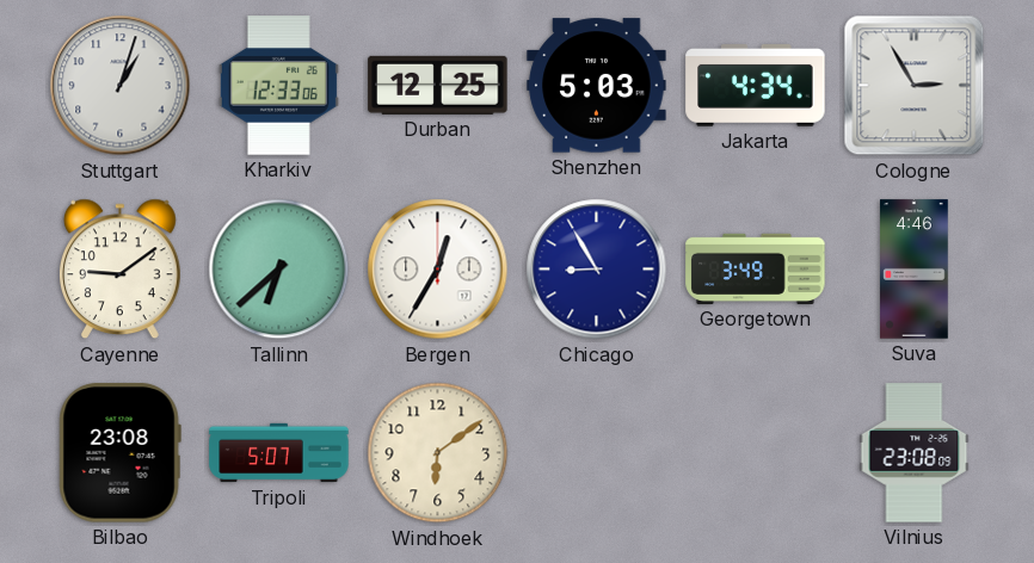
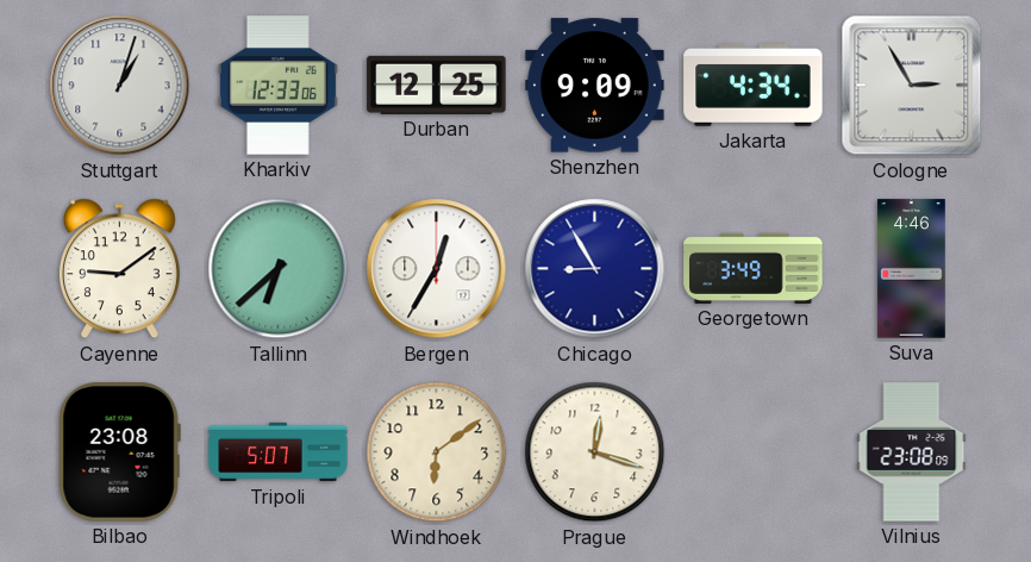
Shenzhen: 5:03 -> 9:09 (595, 86)
Prague: none -> 12:18 (595, 452)
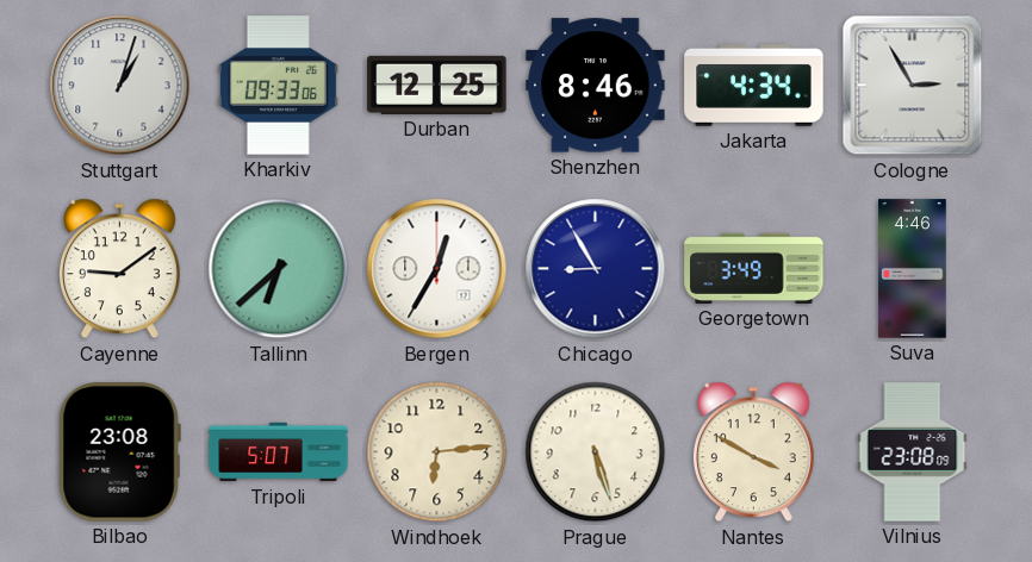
Kharkiv: 12:33 -> 09:33 (278, 86)
Shenzhen: 9:09 -> 8:46 (596, 86)
Windhoek: 6:09 -> 6:14 (437, 452)
Prague: 12:18 -> 5:27 (596, 452)
Nantes: none -> 3:50 (754, 452)
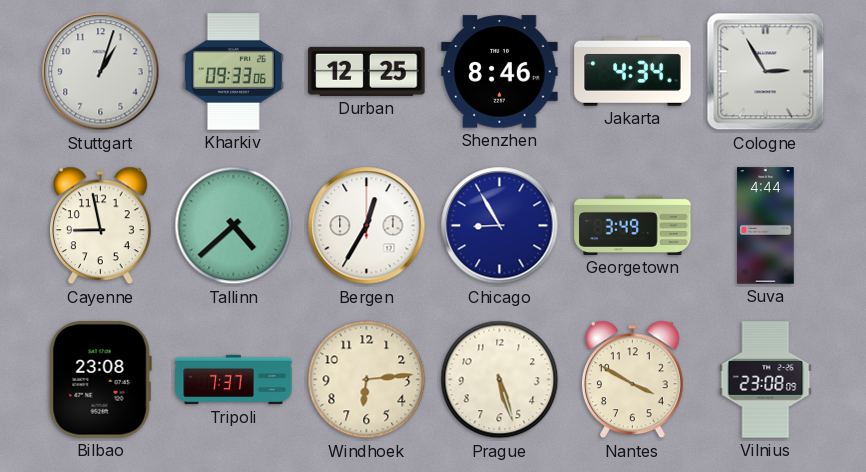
Cayenne: 9:09 -> 8:58 (101, 226)
Tallinn: 6:38 -> 4:38 (234, 226)
Suva: 4:46 -> 4:44 (766, 226)
Tripoli: 5:07 -> 7:37 (234, 380)
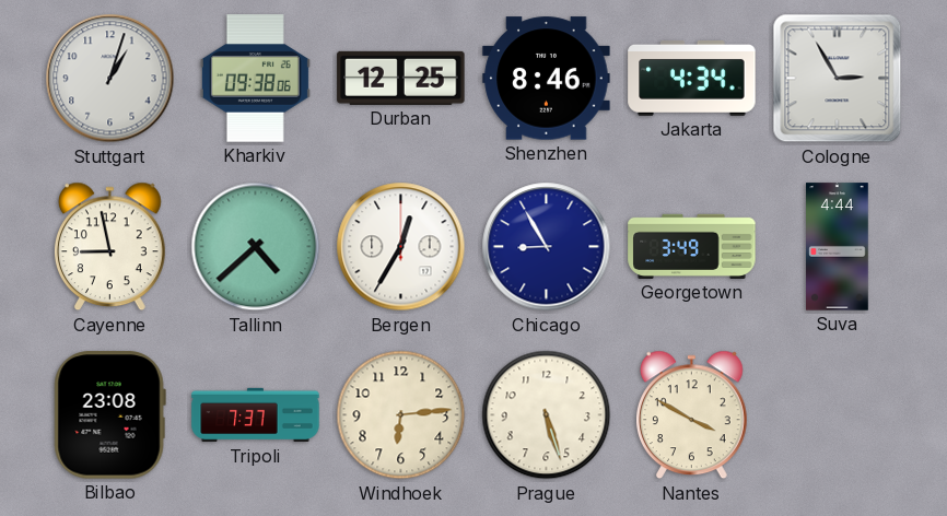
Kharkiv: 09:33 -> 09:38 (255, 79)
Vilnius: 23:08 -> none (766, 380)
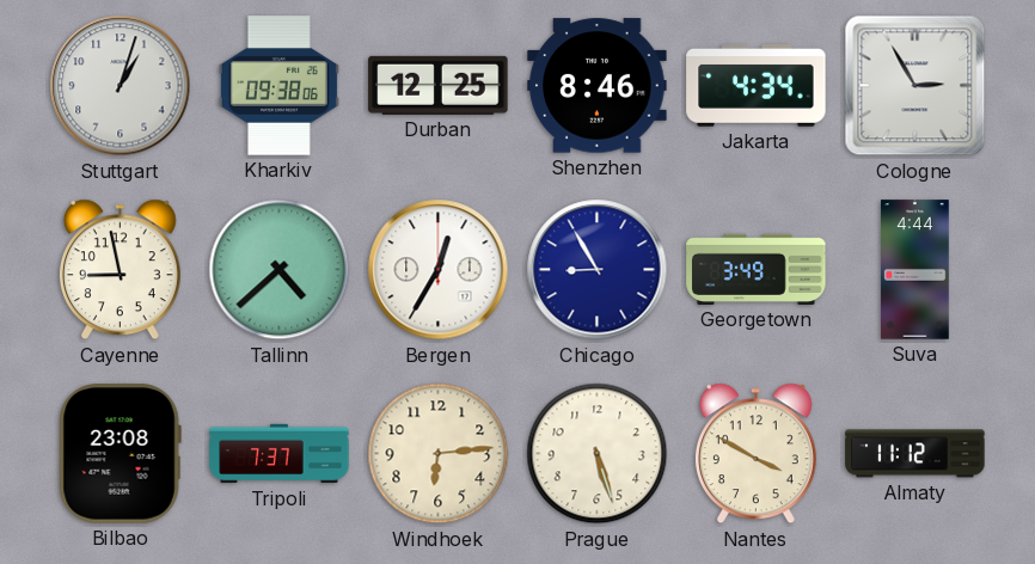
Almaty: none -> 11:12 (915, 454)
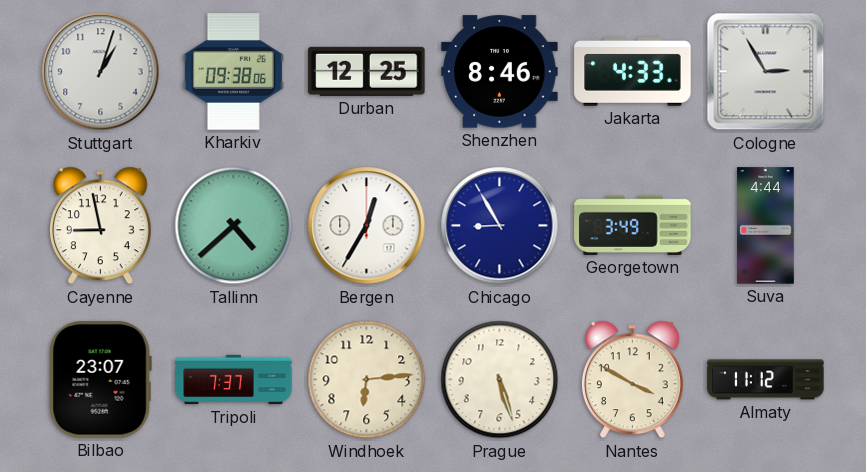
Jakarta: 4:34 -> 4:33 (633, 72)
Bilbao: 23:08 -> 23:07 (100, 380)
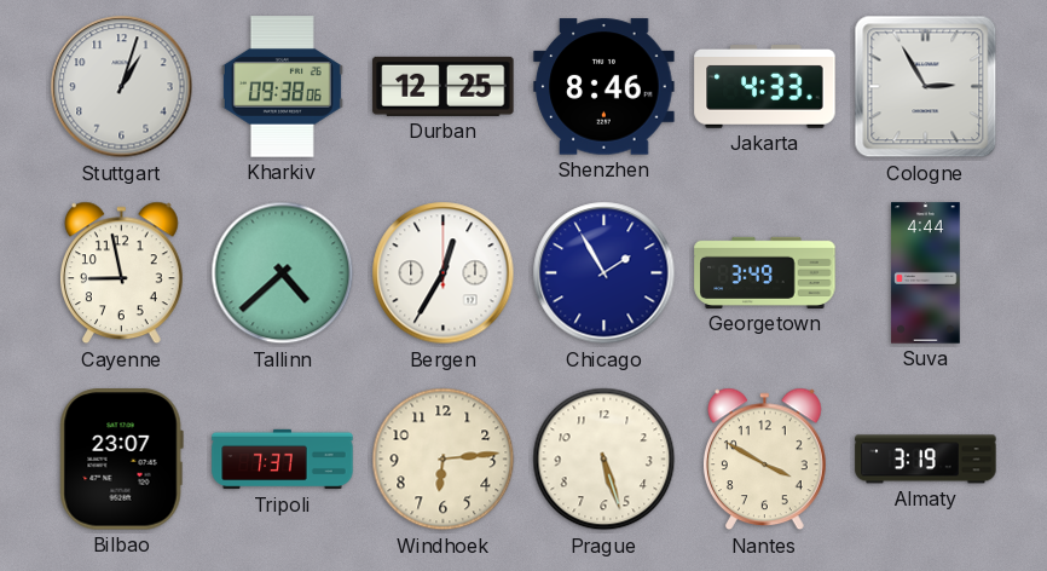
Chicago: 8:55 -> 1:55 (605, 273)
Almaty: 11:12 -> 3:19 (926, 460)
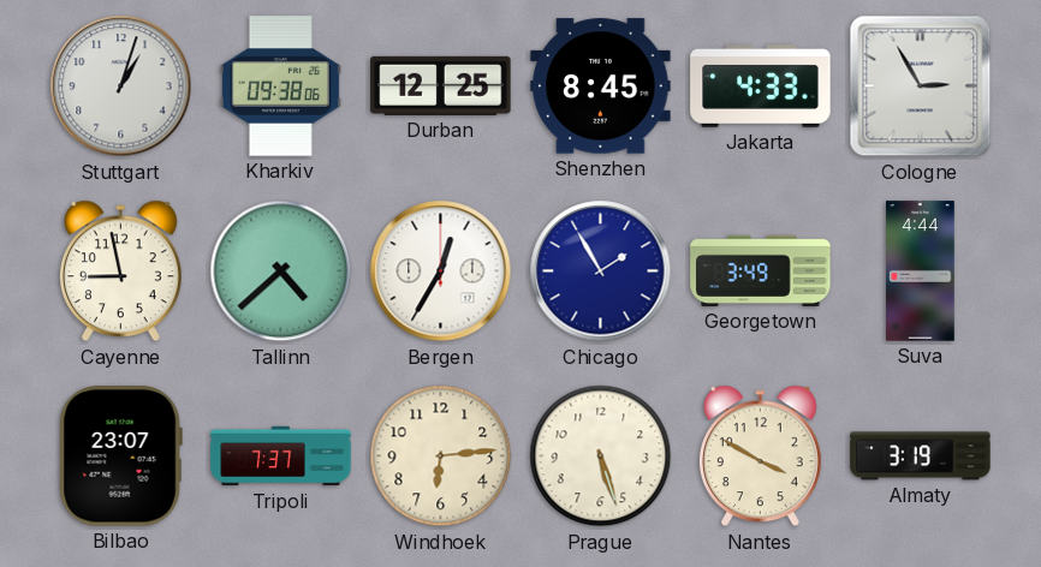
Shenzhen: 8:46 -> 8:45 (601, 86)
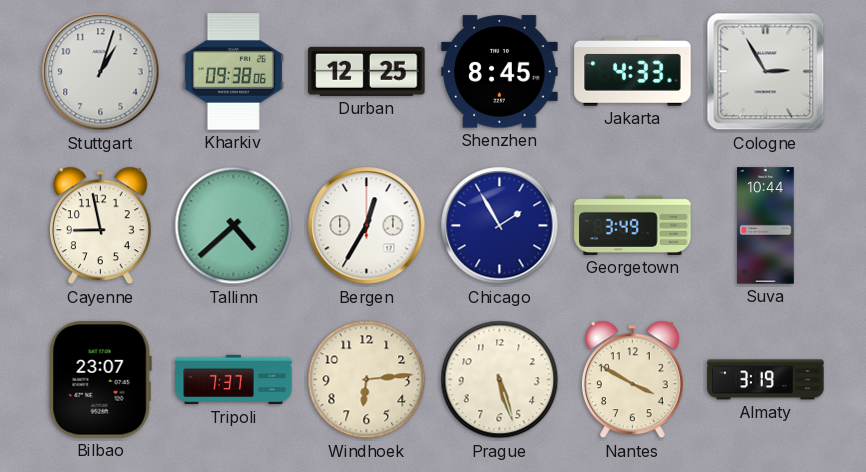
Suva: 4:44 -> 10:44 (766, 226)
